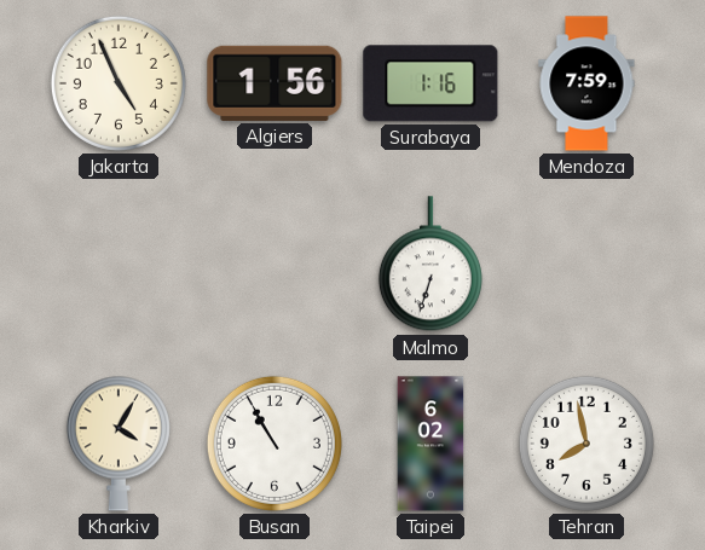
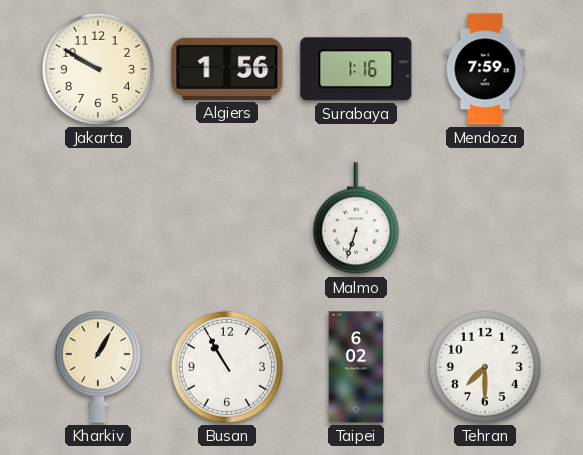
Jakarta: 4:56 -> 9:50 (98, 69)
Kharkiv: 4:05 -> 1:05 (98, 367)
Tehran: 7:58 -> 7:30 (485, 367)
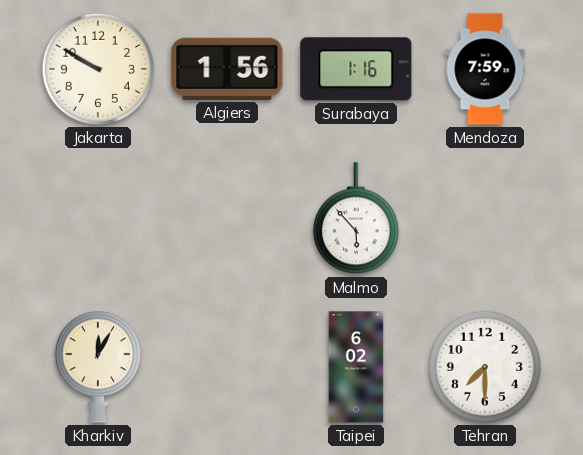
Malmo: 6:33 -> 5:53 (356, 219)
Kharkiv: 1:05 -> 12:05 (98, 367)
Busan: 10:55 -> none (227, 367)
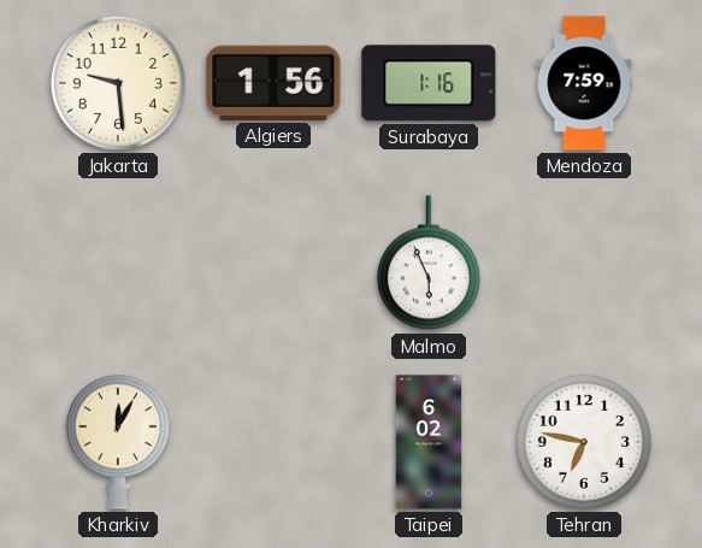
Jakarta: 9:50 -> 9:29 (118, 83)
Malmo: 5:53 -> 5:56 (429, 264)
Tehran: 7:30 -> 6:47 (584, 442)
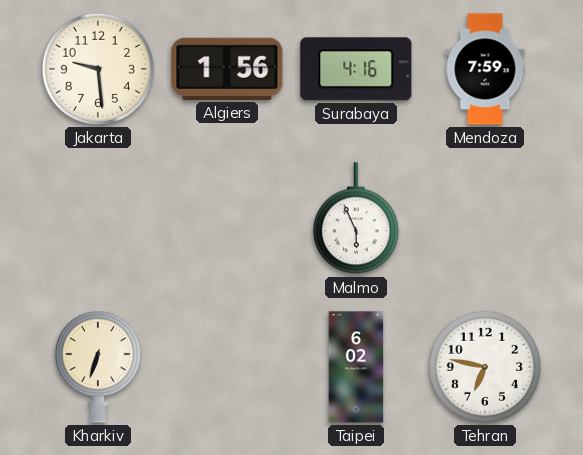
Surabaya: 1:16 -> 4:16 (356, 69)
Kharkiv: 12:05 -> 6:33 (98, 367)
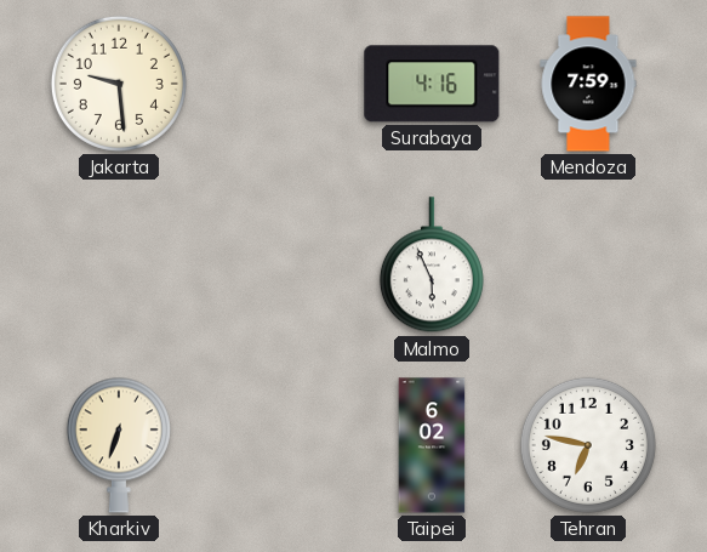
Algiers: 1:56 -> none (227, 69)
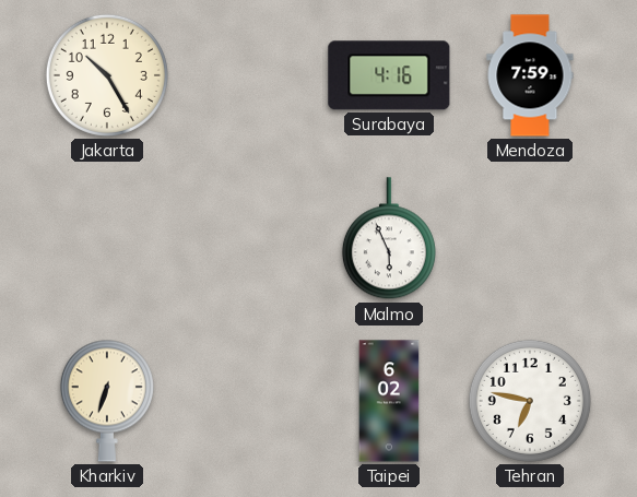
Jakarta: 9:29 -> 10:25 (107, 75)
